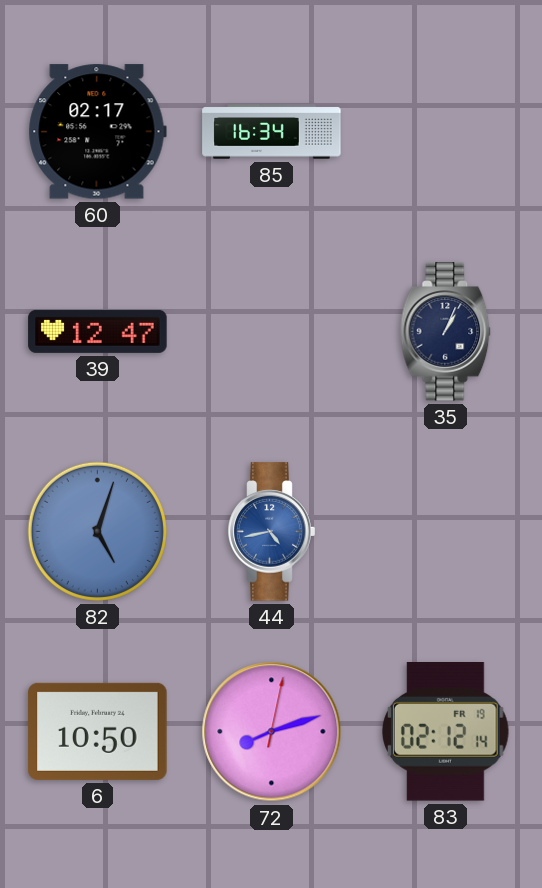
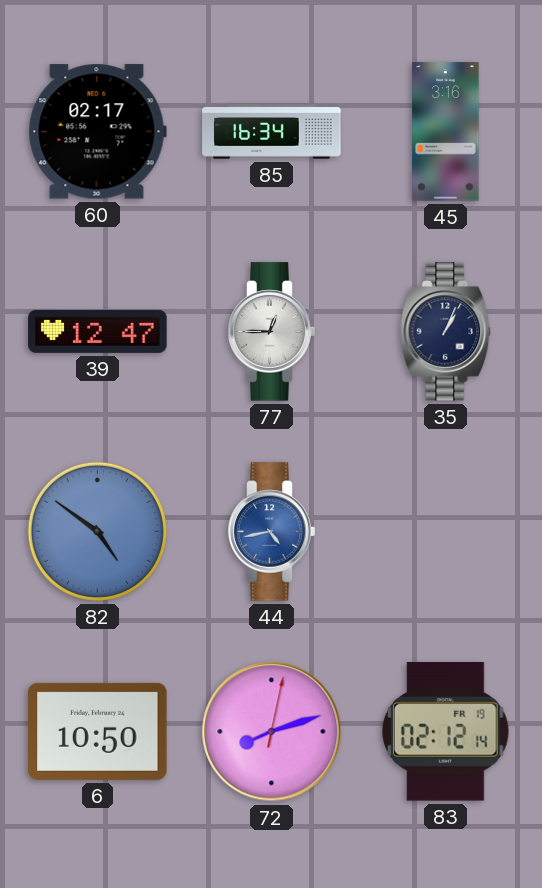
45: none -> 3:16 (446, 132)
77: none -> 12:45 (272, 332)
82: 5:03 -> 4:51 (97, 531)
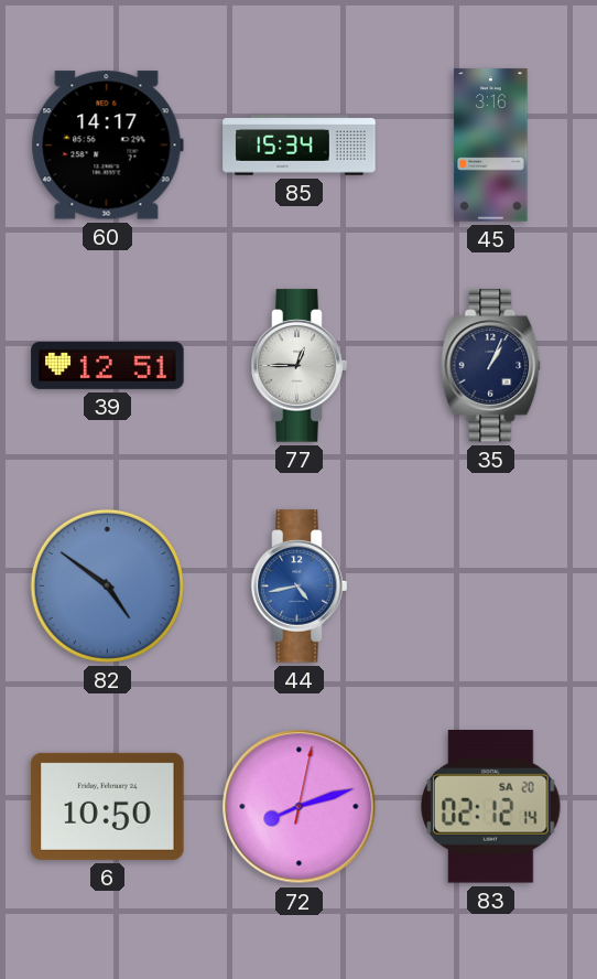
60: 02:17 -> 14:17 (107, 146)
85: 16:34 -> 15:34 (300, 146)
39: 12:47 -> 12:51 (108, 365)
83 date: FR 19 -> SA 20 (490, 807)
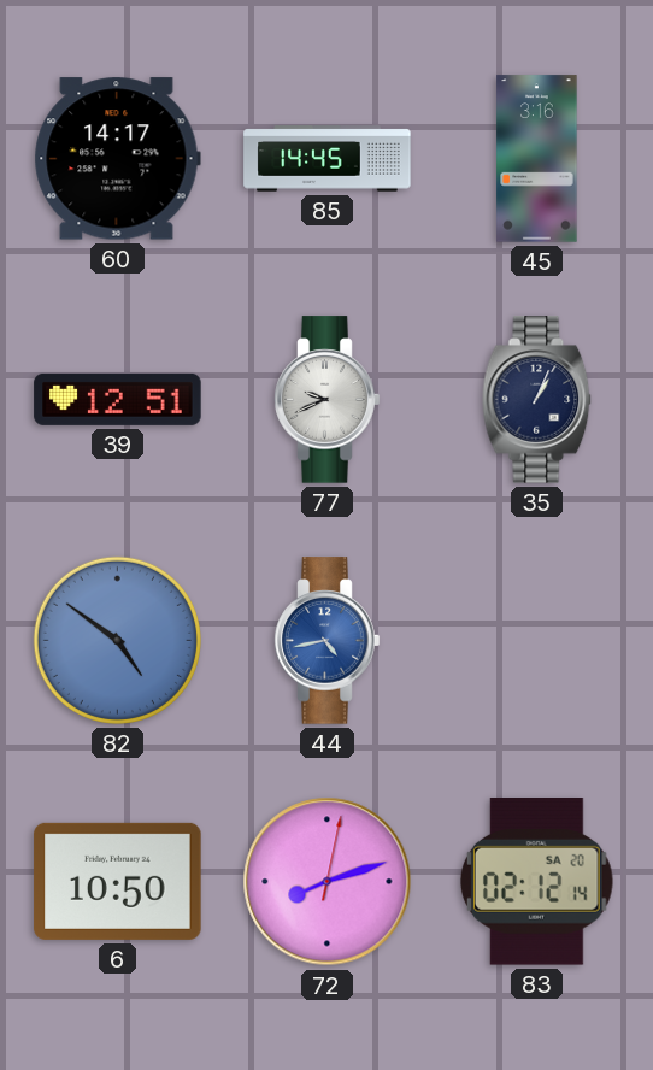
85: 15:34 -> 14:45 (328, 159)
77: 12:45 -> 9:41 (328, 400)
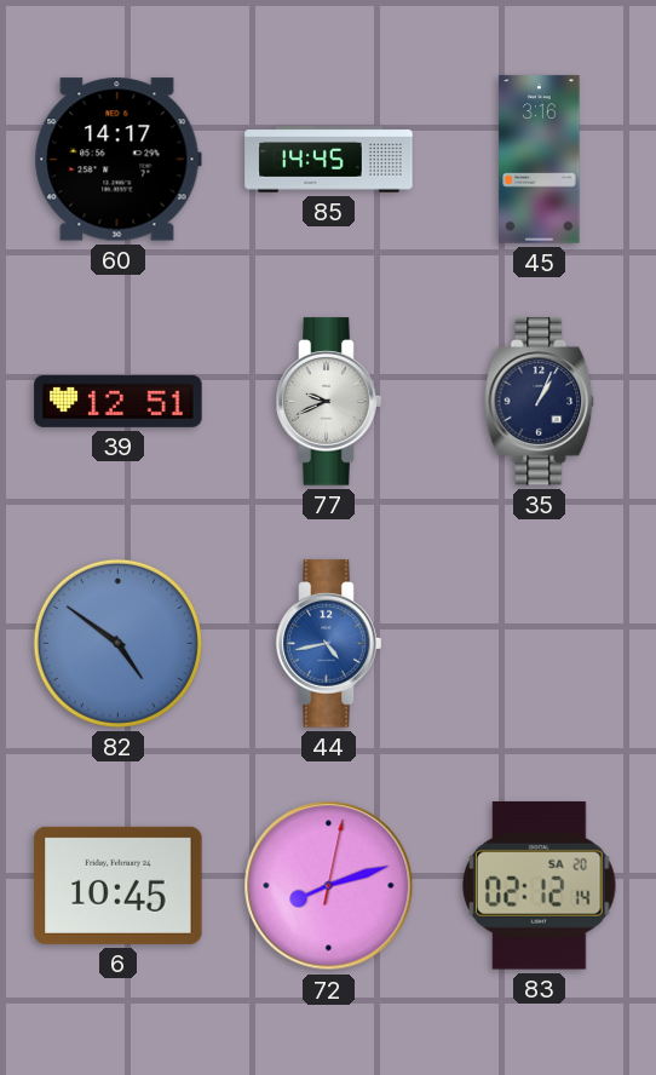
6: 10:50 -> 10:45 (119, 885)
